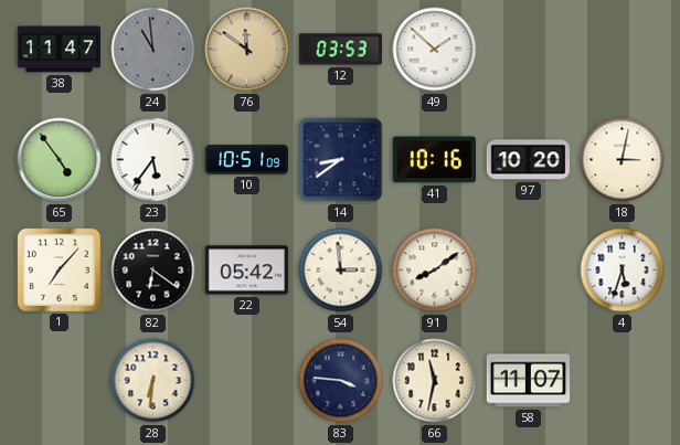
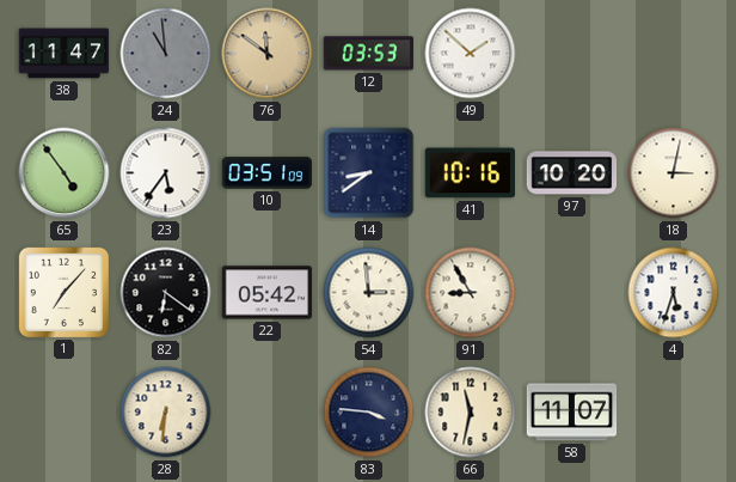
10: 10:51 -> 03:51 (268, 173)
91: 8:09 -> 8:55 (471, 293)
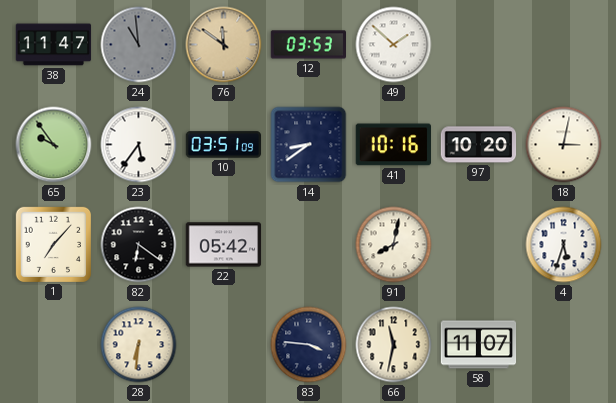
65: 4:54 -> 9:54 (54, 145)
54: 2:59 -> none (369, 293)
91: 8:55 -> 8:02 (394, 245)
